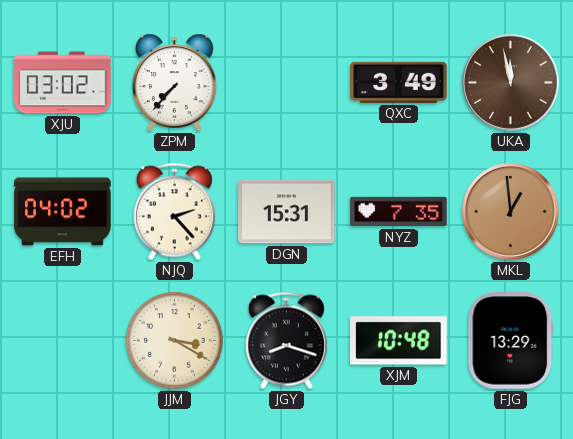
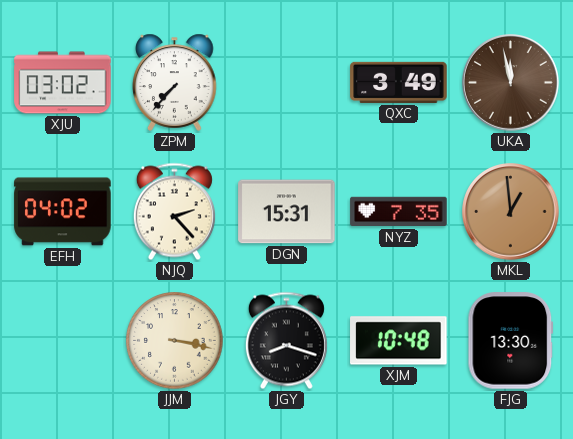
JJM: 3:20 -> 3:17 (175, 341)
FJG: 13:29 -> 13:30 (511, 341)
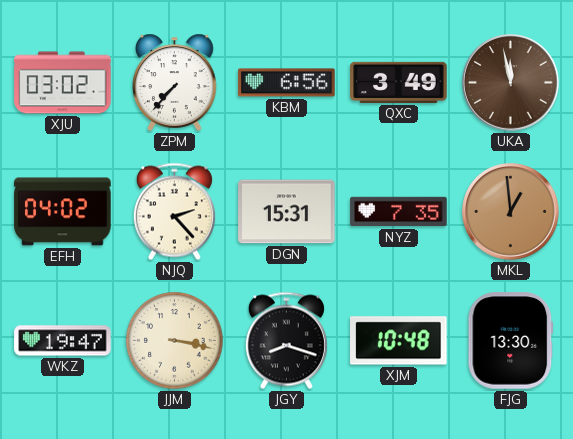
KBM: none -> 6:56 (287, 83)
WKZ: none -> 19:47 (63, 341)
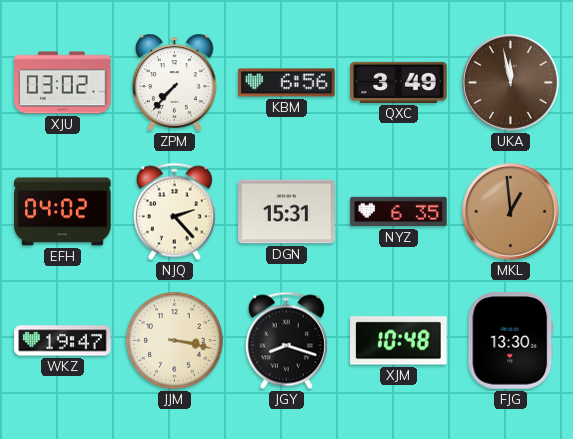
NYZ: 7:35 -> 6:35 (399, 212)
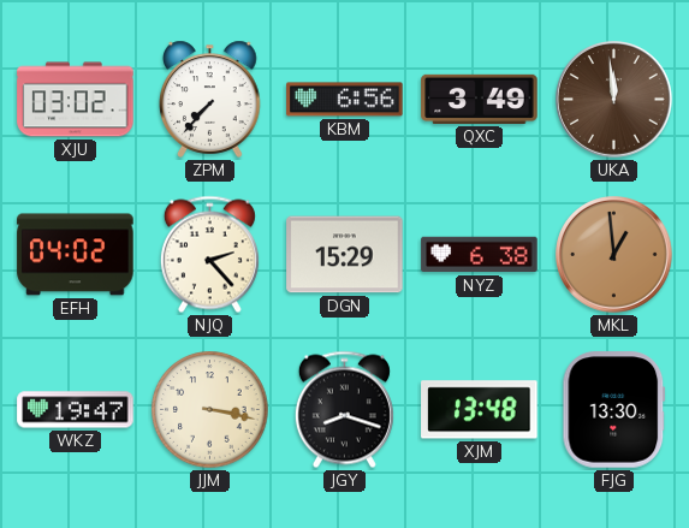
UKA: 11:58 -> 11:59 (614, 100)
DGN: 15:31 -> 15:29 (345, 255)
NYZ: 6:35 -> 6:38 (480, 255)
XJM: 10:48 -> 13:48 (480, 410)
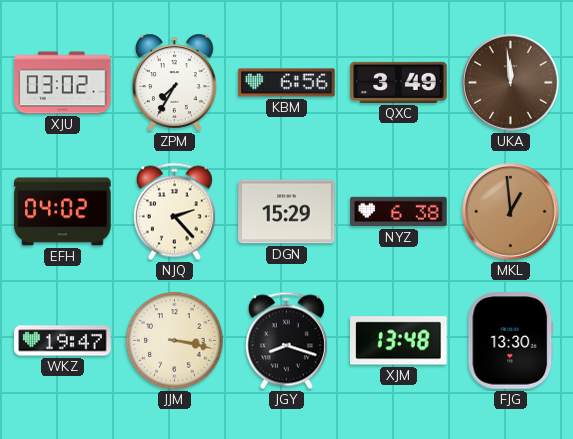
ZPM: 7:37 -> 7:35 (175, 82)
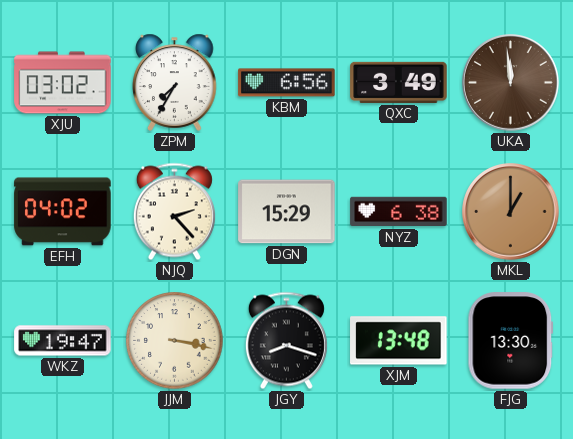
MKL: 12:59 -> 1:00 (511, 212)
